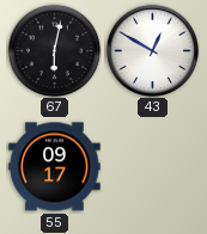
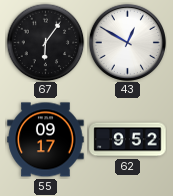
67: 6:02 -> 6:06 (45, 42)
62: none -> 9:52 (128, 140)
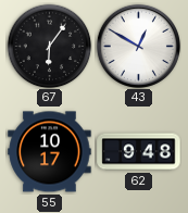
55: 09:17 -> 10:17 (50, 152)
62: 9:52 -> 9:48 (139, 152)
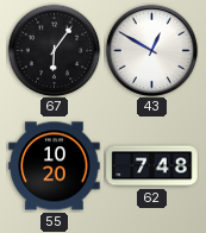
55: 10:17 -> 10:20 (55, 166)
62: 9:48 -> 7:48 (152, 166)
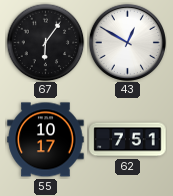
55: 10:20 -> 10:17 (46, 140)
62: 7:48 -> 7:51 (128, 140)
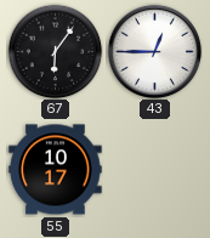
43: 12:50 -> 12:45 (154, 51)
62: 7:51 -> none (128, 140)
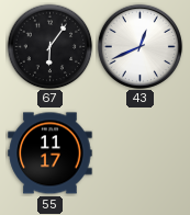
43: 12:45 -> 12:41 (139, 46)
55: 10:17 -> 11:17 (51, 154)
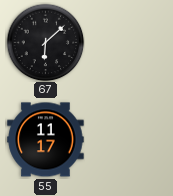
67: 6:06 -> 6:08 (45, 42)
43: 12:41 -> none (139, 46)
